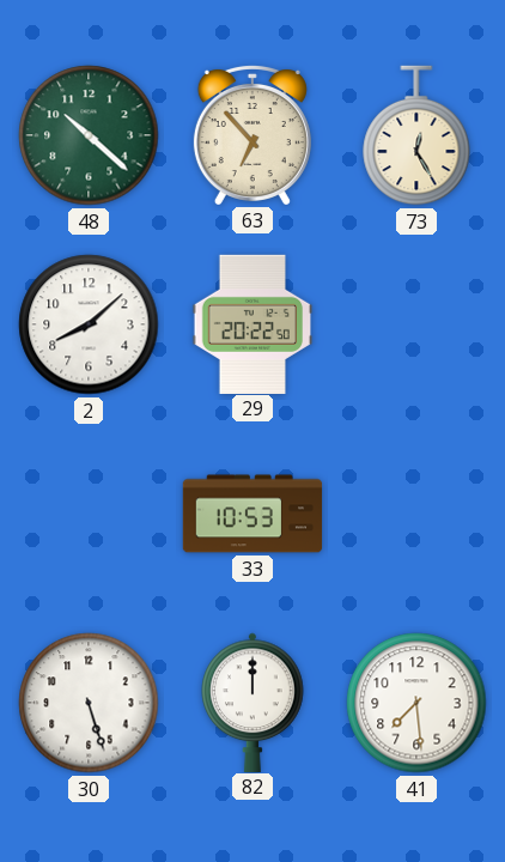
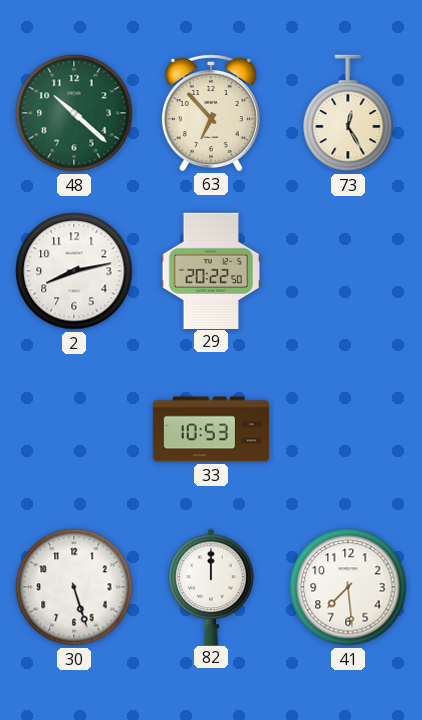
2: 8:08 -> 8:13 (74, 271)
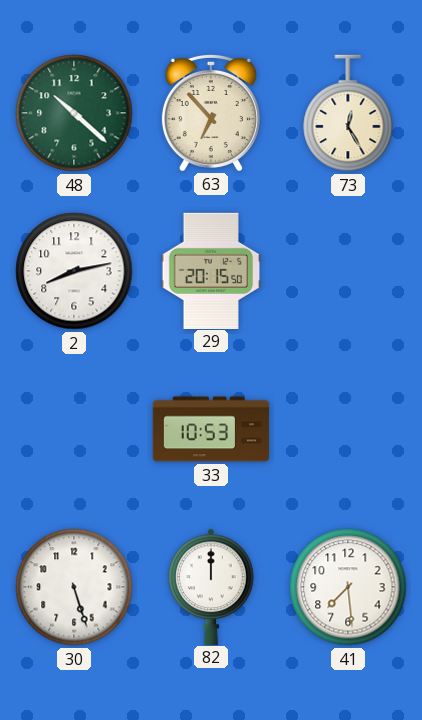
29: 20:22 -> 20:15 (211, 270)
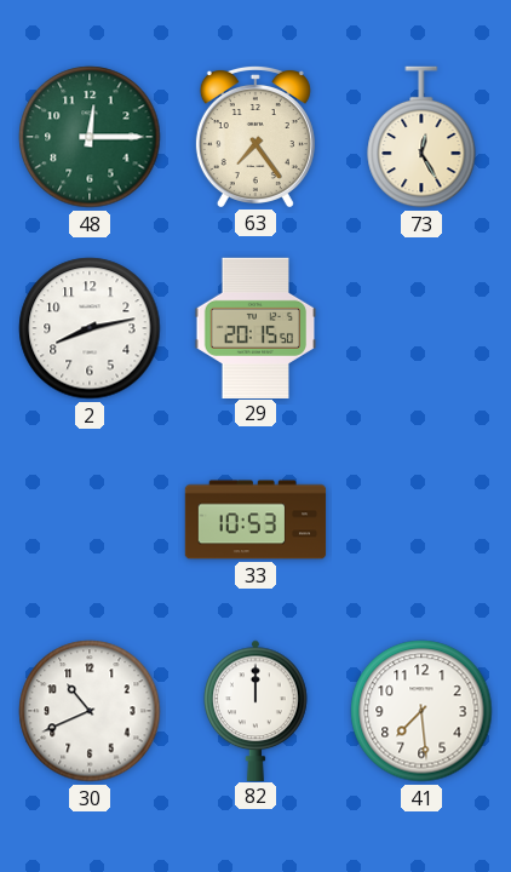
48: 10:22 -> 12:15 (90, 137)
63: 6:53 -> 7:24 (255, 136)
30: 5:27 -> 10:41 (90, 711)
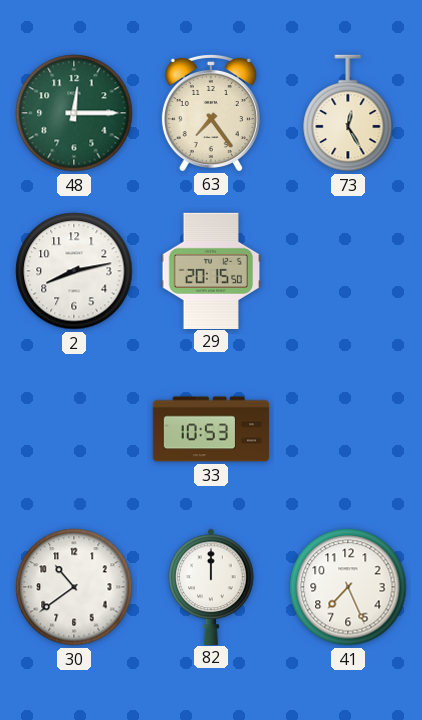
30: 10:41 -> 10:39 (74, 587)
41: 7:29 -> 7:26 (348, 587)
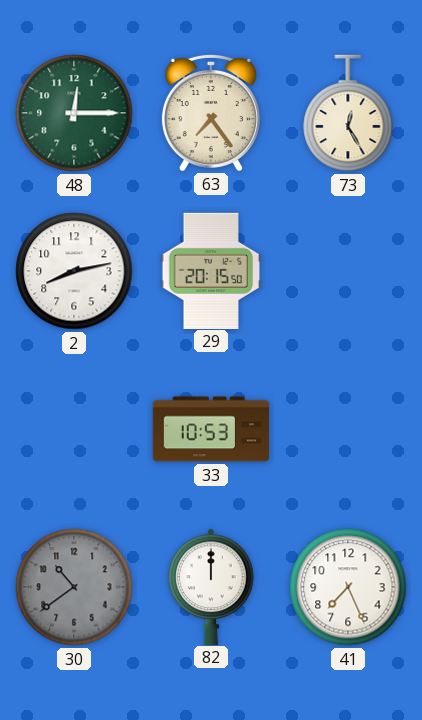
30 dial: white -> grey (74, 587)
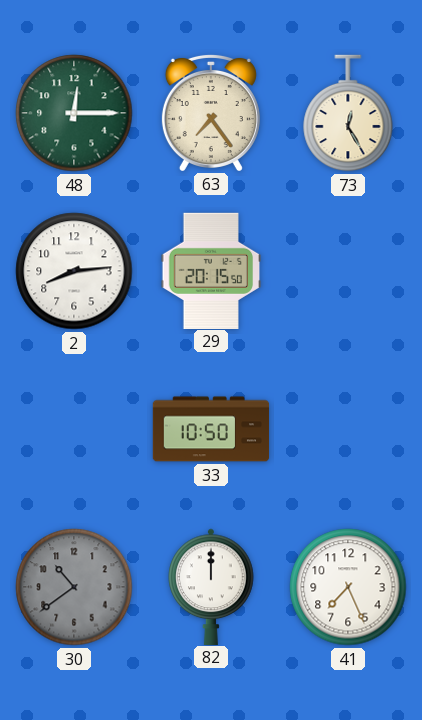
2: 8:13 -> 8:14 (74, 271)
33: 10:53 -> 10:50 (211, 429)
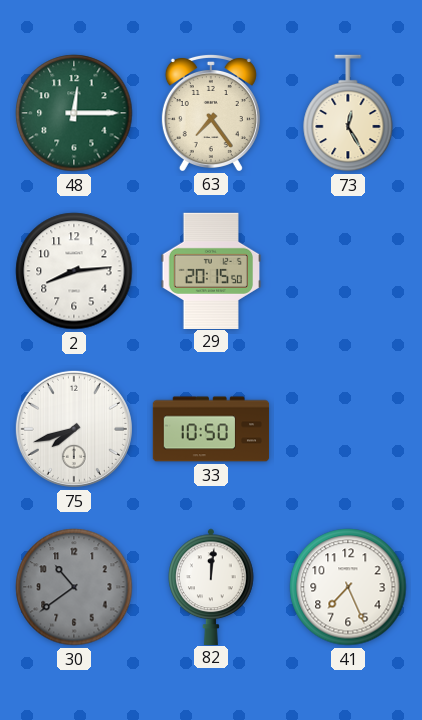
75: none -> 7:42 (74, 429)
82: 12:00 -> 12:01 (211, 586)
